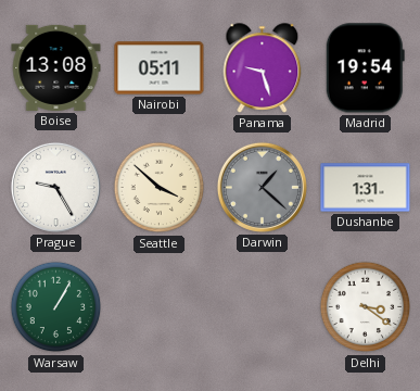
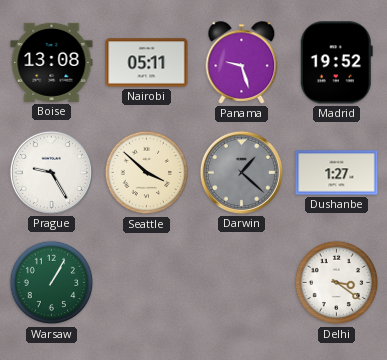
Madrid: 19:54 -> 19:52 (336, 63)
Dushanbe: 1:31 -> 1:27 (337, 173)
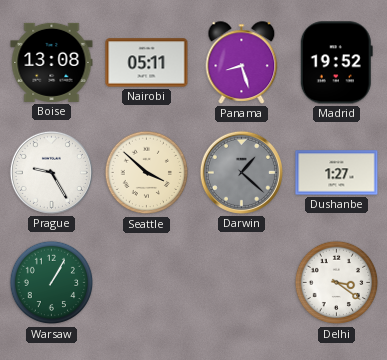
Panama: 9:27 -> 8:27 (242, 63)
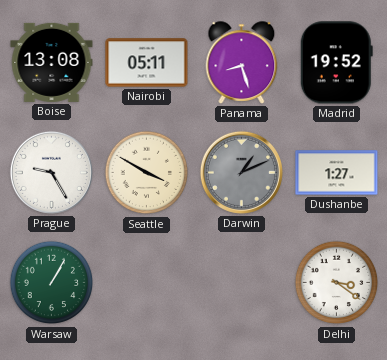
Seattle: 3:52 -> 3:50 (147, 173)
Darwin: 1:22 -> 1:11 (241, 172)
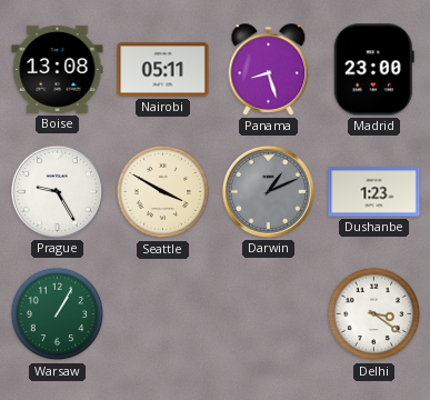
Madrid: 19:52 -> 23:00 (373, 70)
Dushanbe: 1:27 -> 1:23 (374, 192)
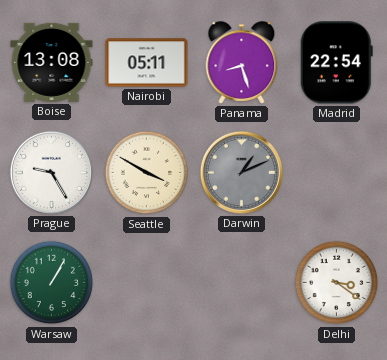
Madrid: 23:00 -> 22:54 (336, 63)
Dushanbe: 1:23 -> none (374, 192)
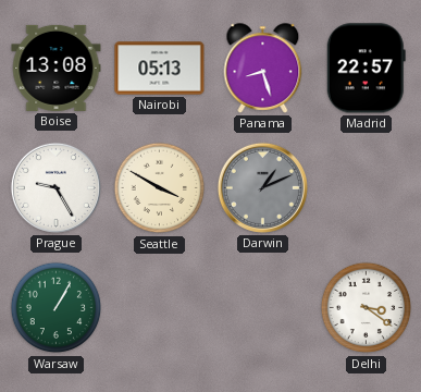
Nairobi: 05:11 -> 05:13 (160, 69)
Madrid: 22:54 -> 22:57 (366, 69)
